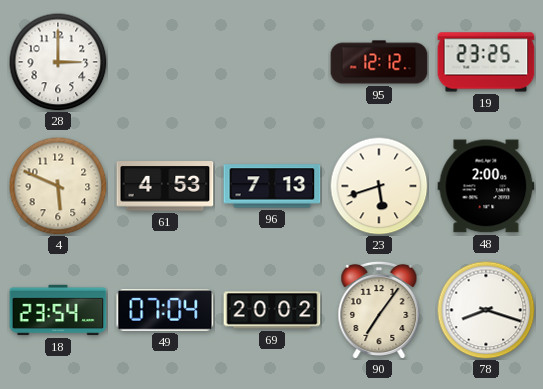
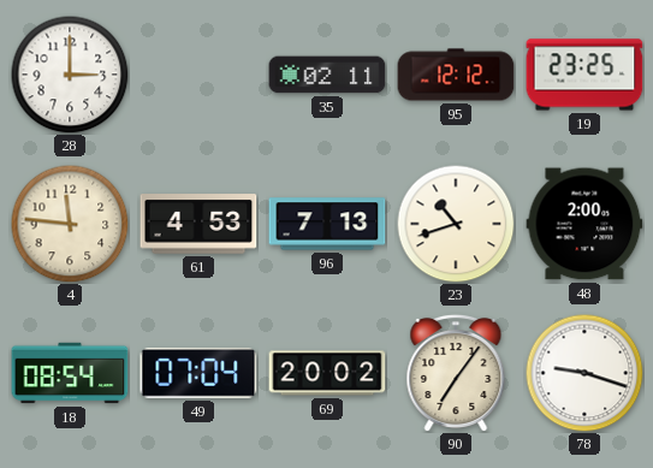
35: none -> 02:11 (327, 75)
4: 5:49 -> 11:46 (70, 224)
23: 5:42 -> 10:42 (456, 224)
18: 23:54 -> 08:54 (70, 373)
78: 8:18 -> 9:18 (584, 373)
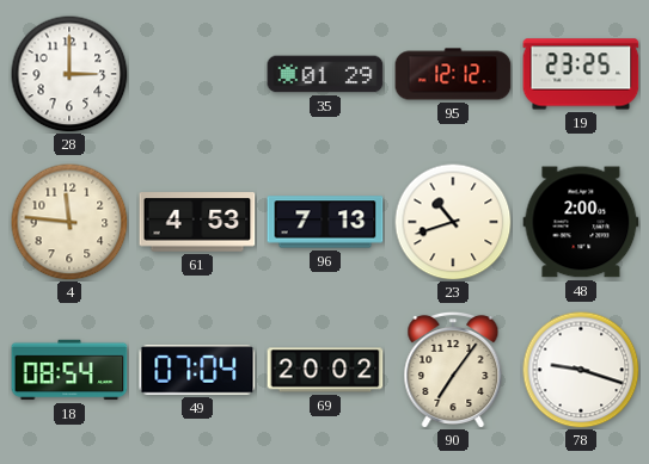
35: 02:11 -> 01:29 (325, 74)
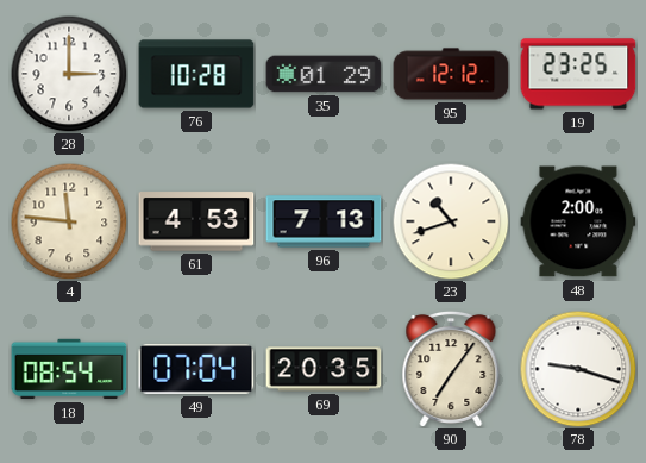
76: none -> 10:28 (196, 74)
69: 20:02 -> 20:35 (324, 369)
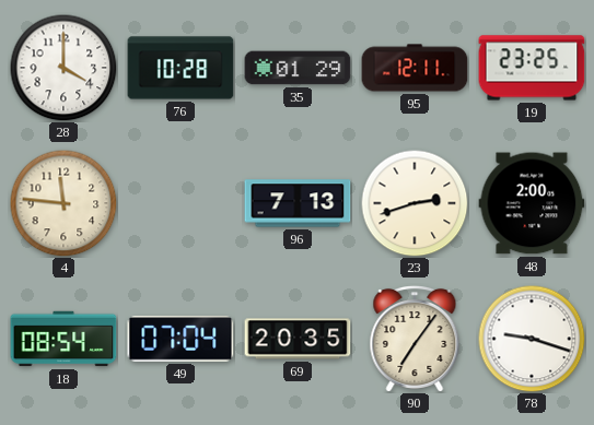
28: 3:00 -> 4:00 (63, 68)
95: 12:12 -> 12:11 (415, 68)
61: 4:53 -> none (196, 221)
23: 10:42 -> 2:42 (415, 203)
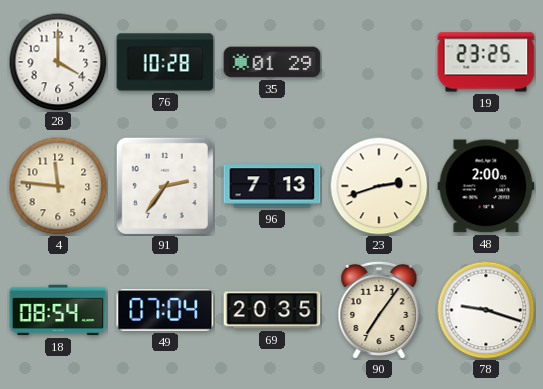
95: 12:11 -> none (415, 68)
91: none -> 2:36 (165, 186)
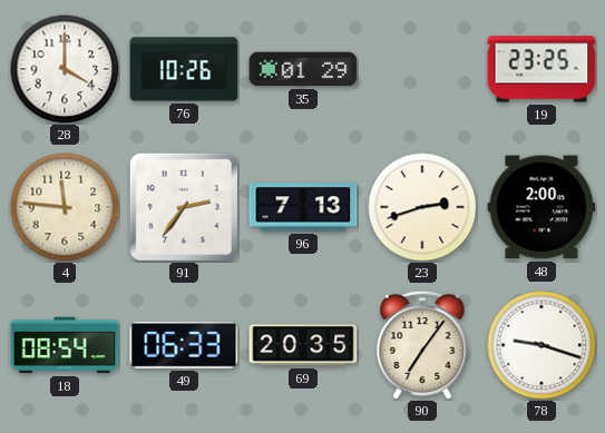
76: 10:28 -> 10:26 (184, 69)
49: 07:04 -> 06:33 (184, 345)
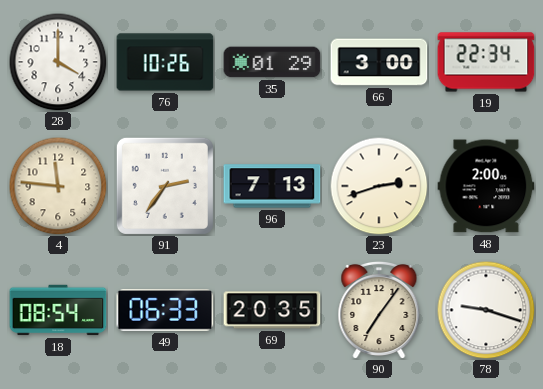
66: none -> 3:00 (379, 62)
19: 23:25 -> 22:34 (486, 62)
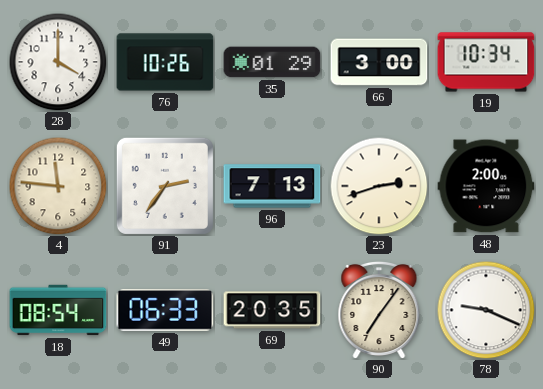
19: 22:34 -> 10:34 (486, 62)
78: 9:18 -> 9:19 (486, 310)
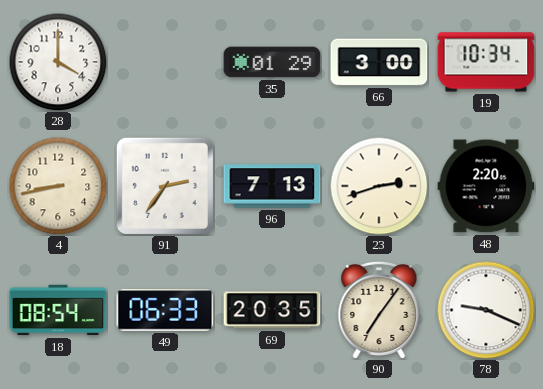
76: 10:26 -> none (165, 62)
4: 11:46 -> 8:43 (58, 186)
48: 2:00 -> 2:20 (486, 186)
